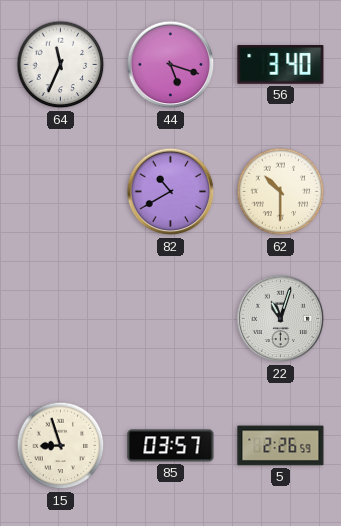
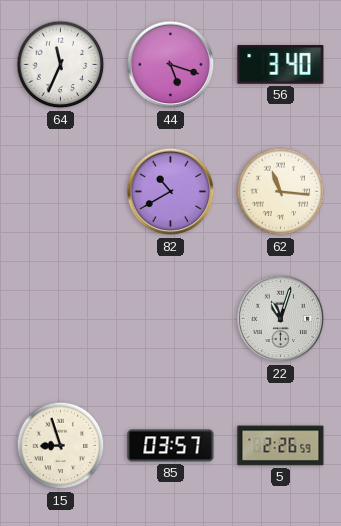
62: 10:30 -> 11:16 (281, 192)
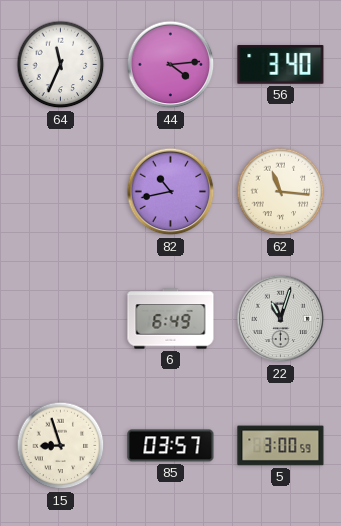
44: 5:18 -> 4:14 (171, 65)
82: 10:40 -> 10:43 (171, 192)
6: none -> 6:49 (171, 319)
5: 2:26 -> 3:00 (281, 446)
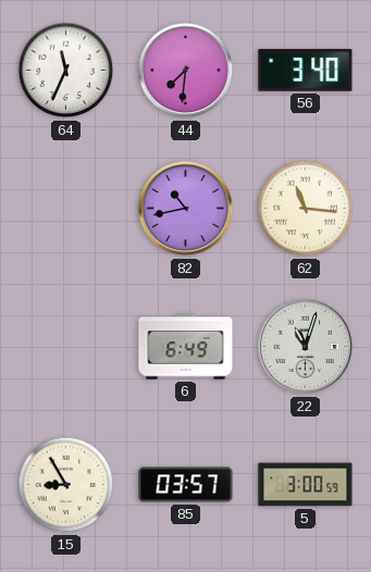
44: 4:14 -> 7:31 (186, 71)
15: 8:57 -> 8:55 (66, 485)
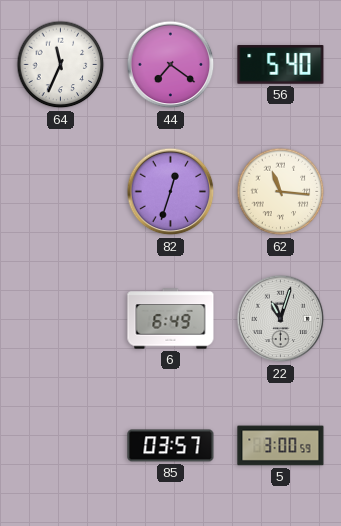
44: 7:31 -> 7:21 (171, 65)
56: 3:40 -> 5:40 (281, 65)
82: 10:43 -> 12:33 (171, 192)
15: 8:55 -> none (66, 485)
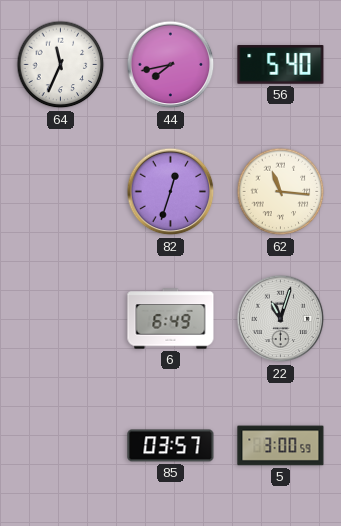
44: 7:21 -> 7:43 (171, 65)
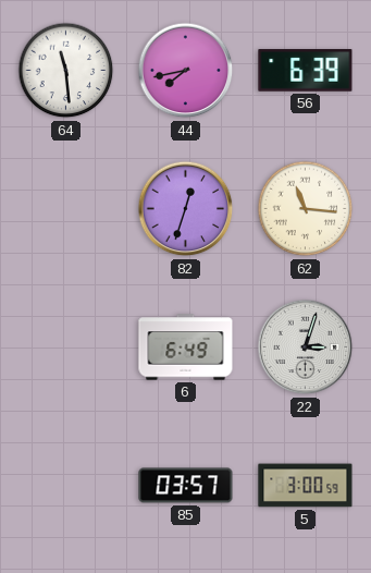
64: 11:34 -> 11:29 (66, 71)
56: 5:40 -> 6:39 (306, 71)
22: 11:03 -> 3:03 (306, 348)
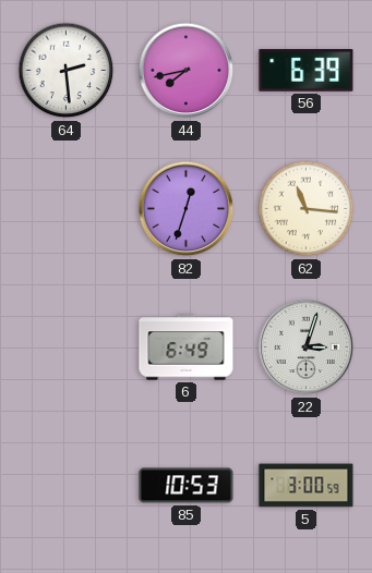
64: 11:29 -> 2:29 (67, 71)
85: 03:57 -> 10:53 (187, 486)
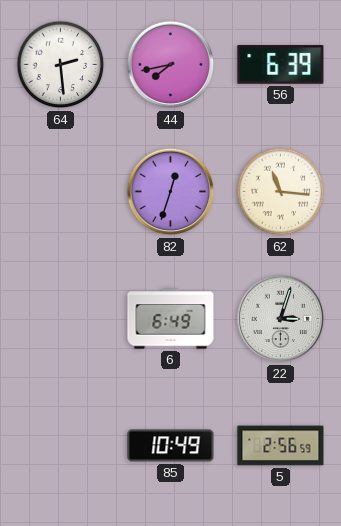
85: 10:53 -> 10:49 (171, 446)
5: 3:00 -> 2:56 (281, 446)
